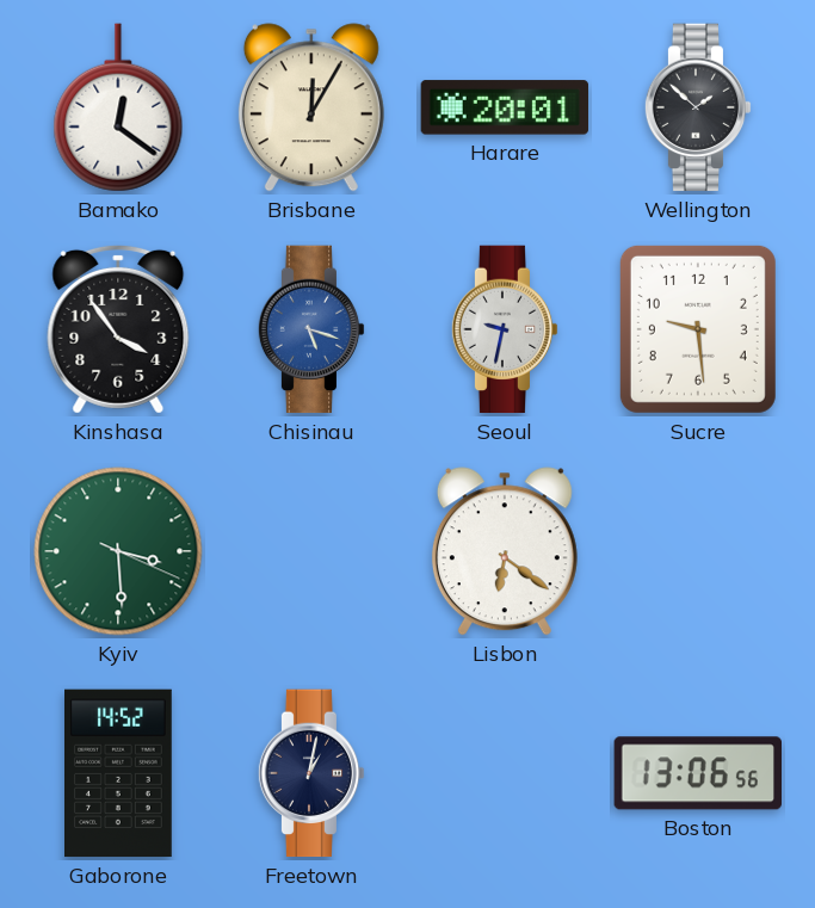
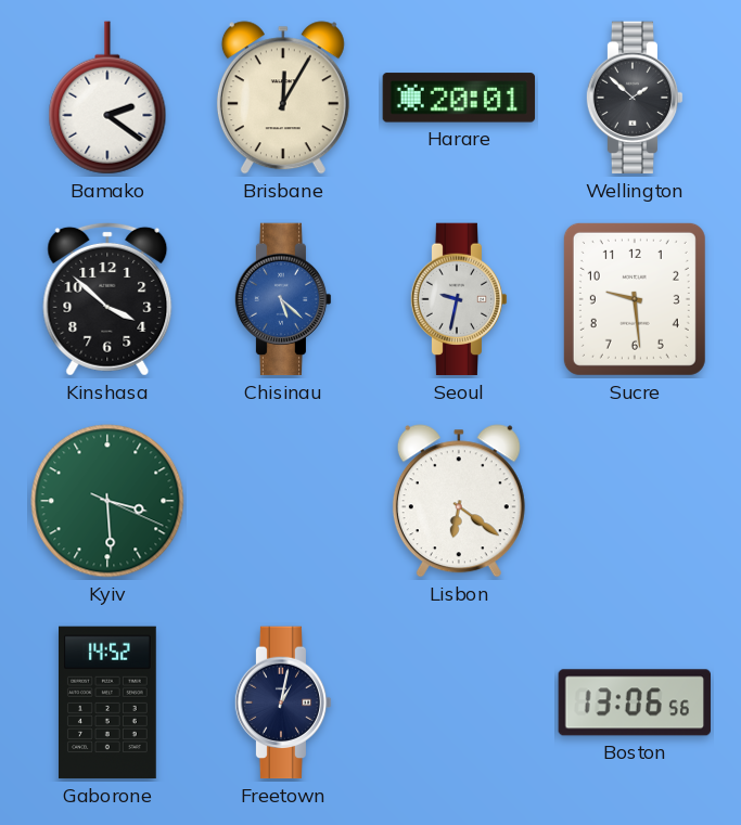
Bamako: 12:21 -> 2:21 (107, 98)
Kinshasa: 3:54 -> 3:52 (107, 299)
Chisinau: 5:18 -> 5:22 (283, 299)
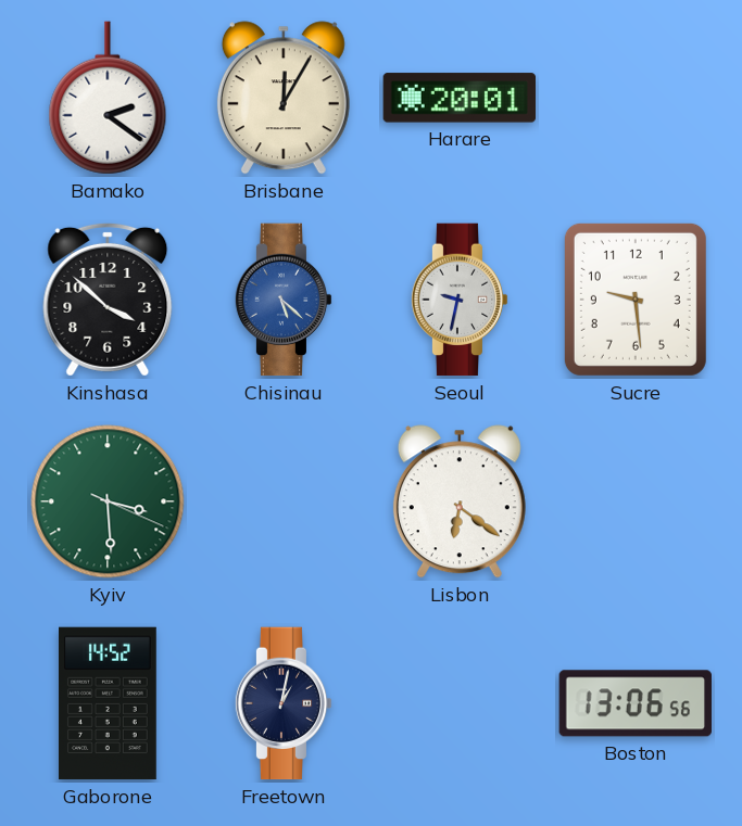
Wellington: 1:52 -> none (635, 98)
